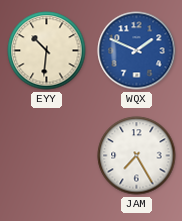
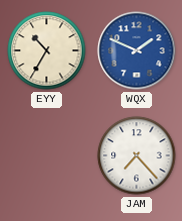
EYY: 10:31 -> 10:35 (47, 51)
JAM: 7:25 -> 7:23 (137, 156)
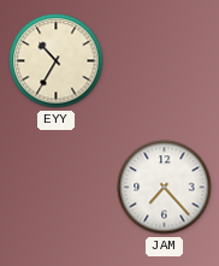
WQX: 1:49 -> none (137, 51)
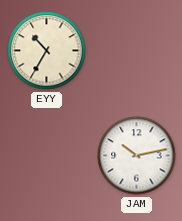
JAM: 7:23 -> 10:13 (137, 156)
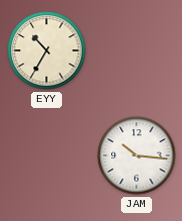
JAM: 10:13 -> 10:16 (137, 156)
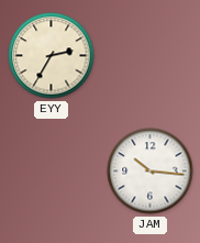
EYY: 10:35 -> 2:35 (52, 56)
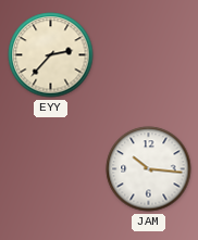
EYY: 2:35 -> 2:37 (51, 55)
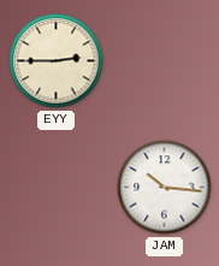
EYY: 2:37 -> 2:45 (57, 61)
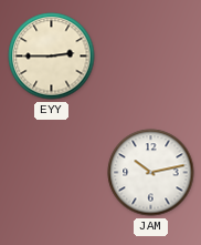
JAM: 10:16 -> 10:13 (151, 173)
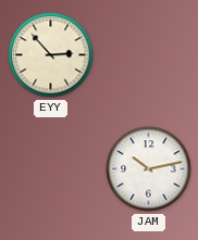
EYY: 2:45 -> 2:53 (51, 55)
